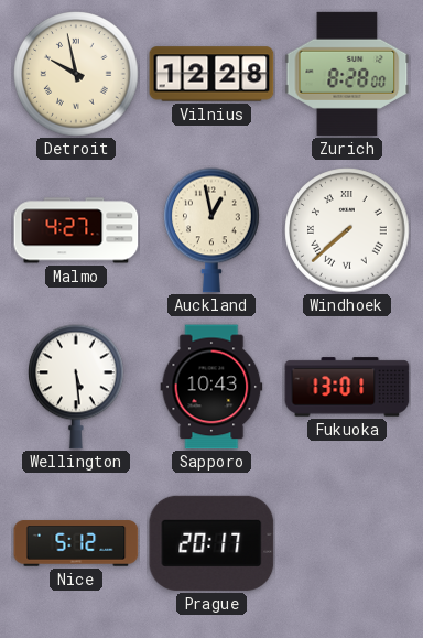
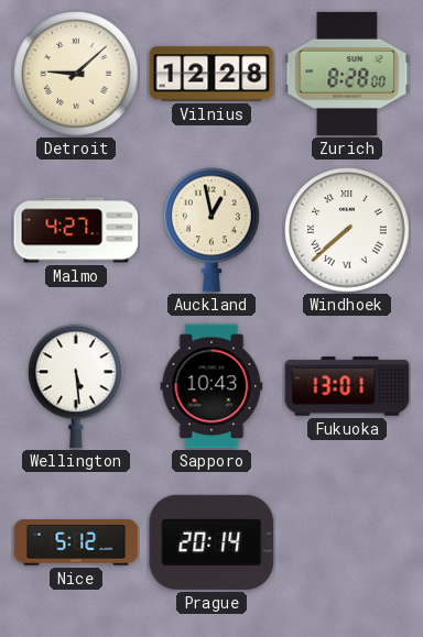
Detroit: 9:58 -> 9:08 (76, 74)
Prague: 20:17 -> 20:14 (211, 542)
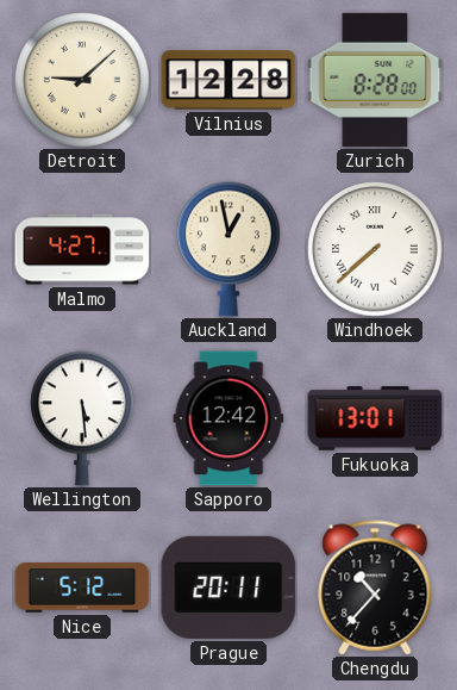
Sapporo: 10:43 -> 12:42 (228, 418)
Prague: 20:14 -> 20:11 (228, 588)
Chengdu: none -> 10:37 (375, 588)
